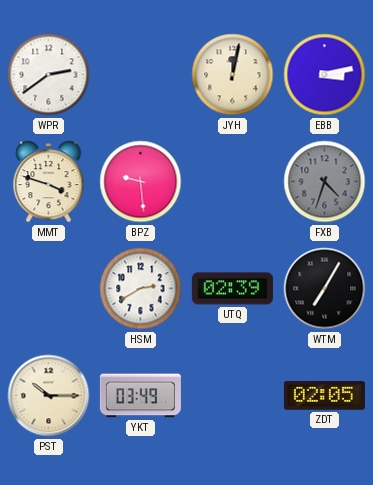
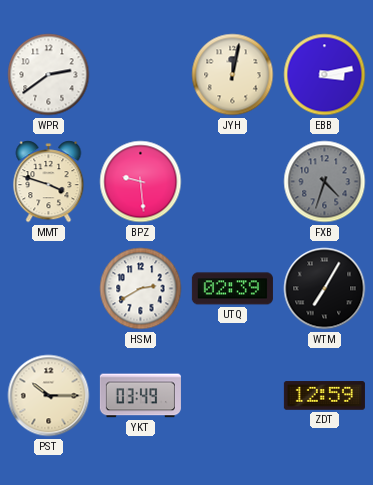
ZDT: 02:05 -> 12:59 (324, 396)
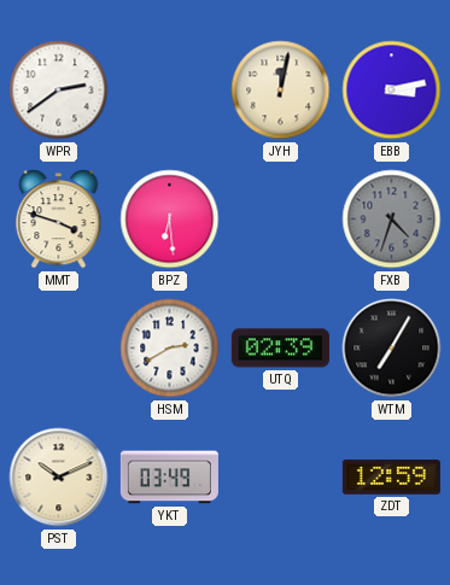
BPZ: 9:29 -> 6:29 (170, 220)
PST: 10:15 -> 10:11 (59, 478)
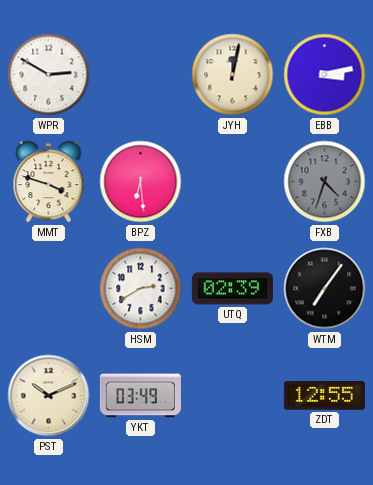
WPR: 2:39 -> 2:50 (49, 75)
WTM: 7:05 -> 7:06 (325, 289)
ZDT: 12:59 -> 12:55 (324, 396)
